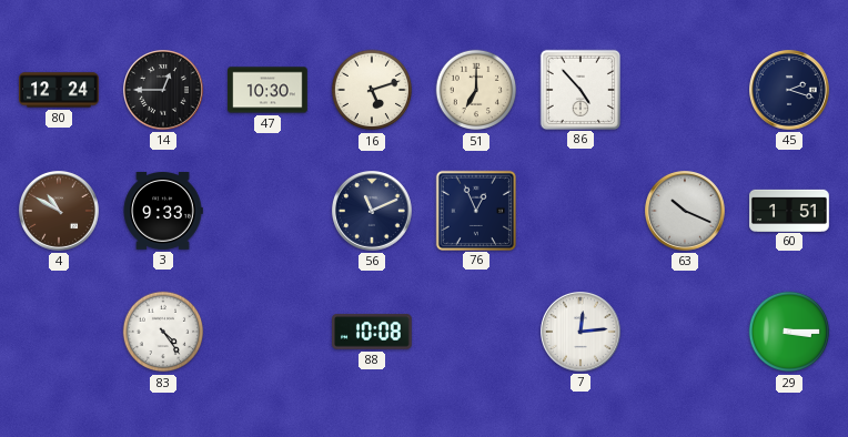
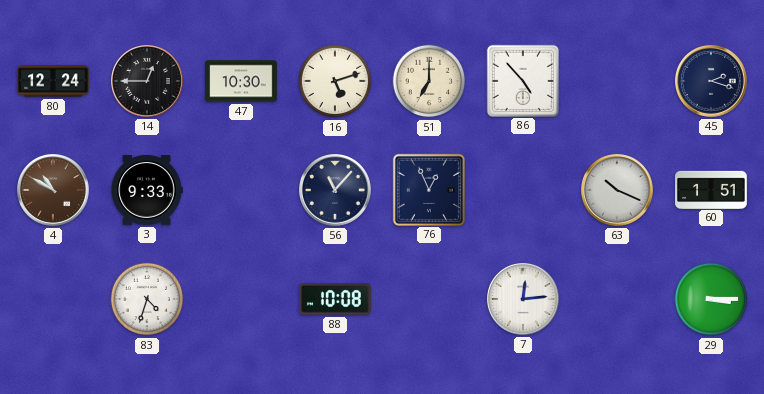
56: 11:11 -> 11:07 (336, 191)
83: 4:24 -> 4:33 (147, 299)
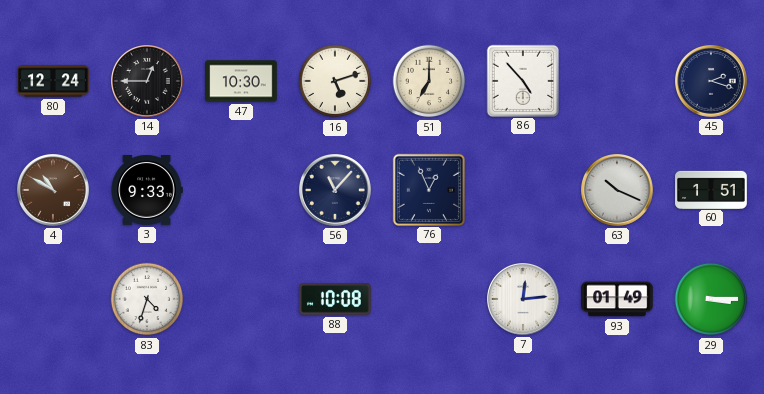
93: none -> 01:49 (617, 299)
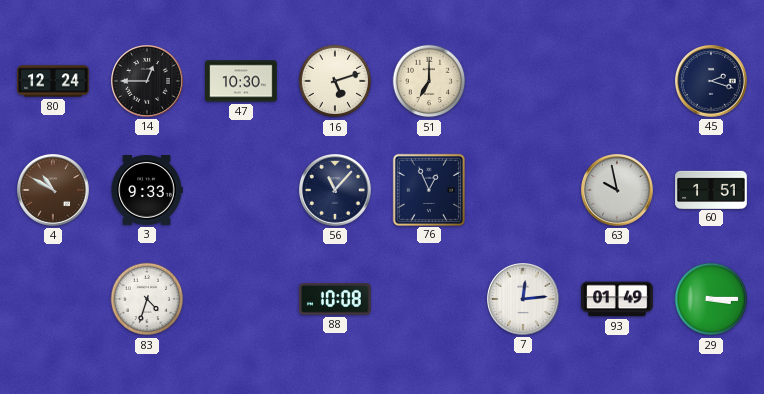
86: 4:53 -> none (522, 80)
63: 10:19 -> 9:58 (618, 191)
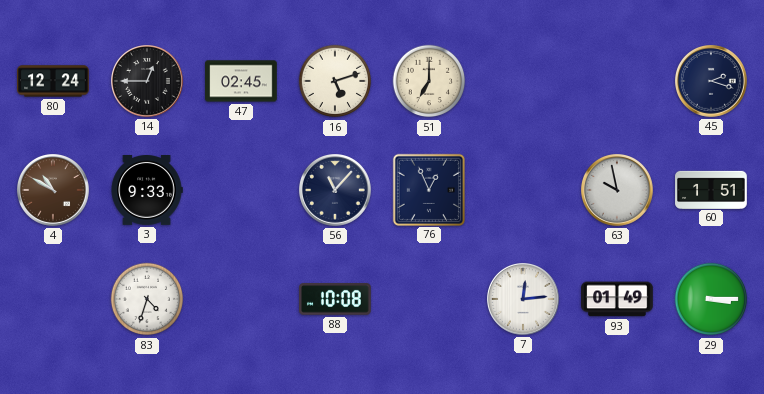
47: 10:30 -> 02:45 (241, 81)
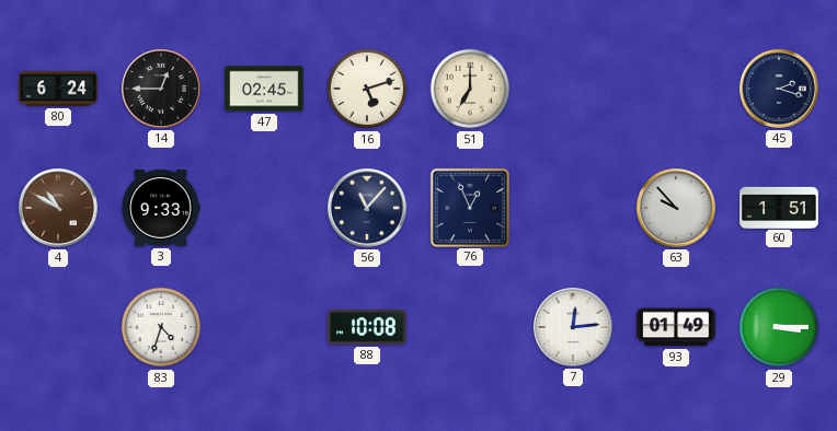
80: 12:24 -> 6:24 (58, 89)
63: 9:58 -> 9:53 (677, 209)
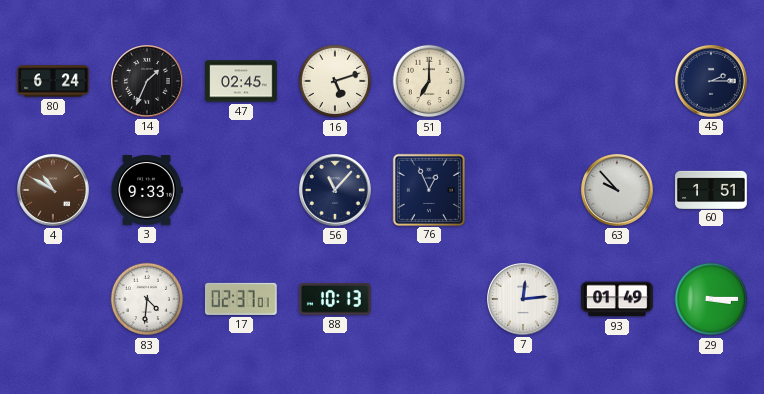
14: 12:45 -> 1:34 (148, 82)
45: 2:18 -> 2:15 (712, 82)
83: 4:33 -> 4:31 (147, 299)
17: none -> 02:37 (241, 299)
88: 10:08 -> 10:13 (335, 299)
